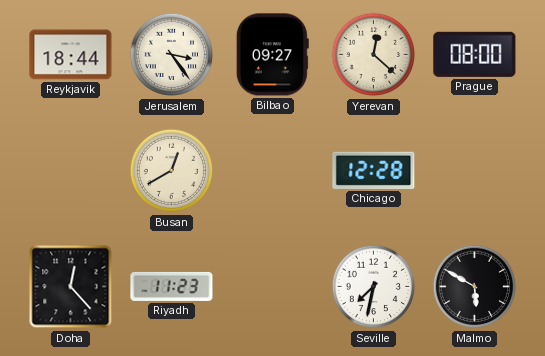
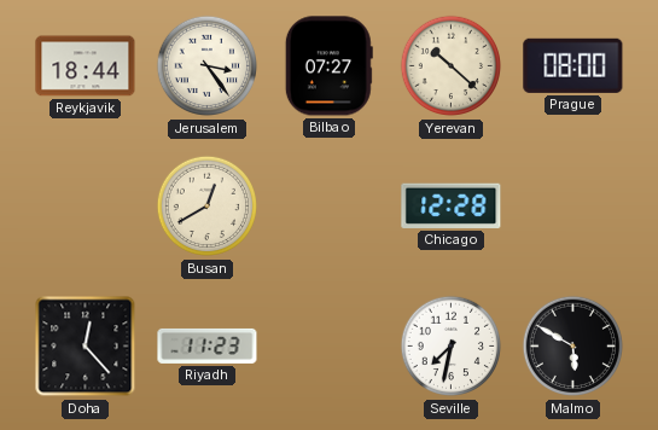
Bilbao: 09:27 -> 07:27 (328, 66)
Yerevan: 12:22 -> 10:22 (452, 66)
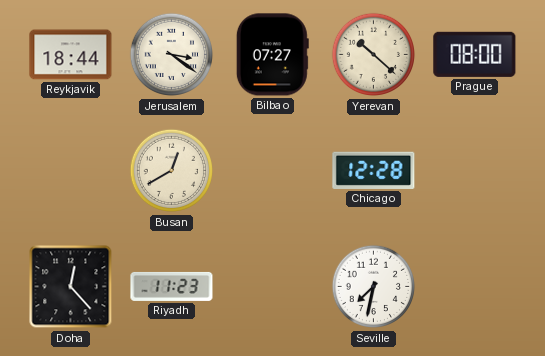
Jerusalem: 3:24 -> 3:21 (172, 55)
Malmo: 5:50 -> none (573, 347)
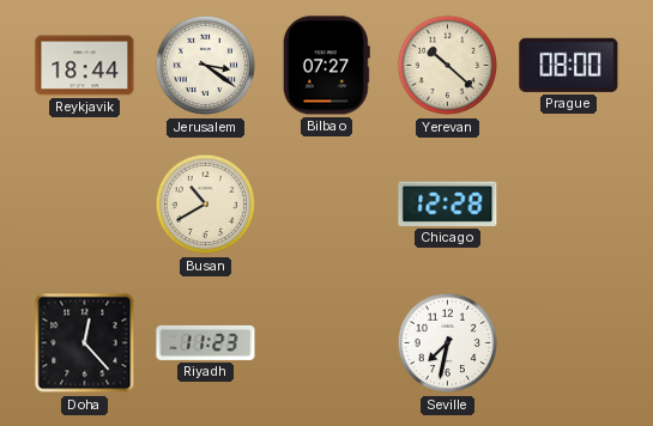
Busan: 12:40 -> 10:40 (206, 205)
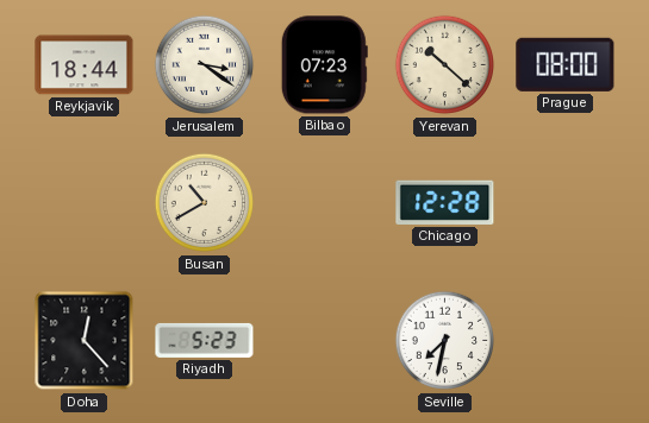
Bilbao: 07:27 -> 07:23 (324, 65)
Riyadh: 11:23 -> 5:23 (205, 340)
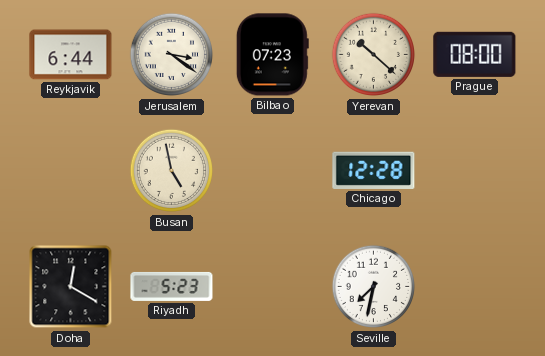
Reykjavik: 18:44 -> 6:44 (71, 55)
Busan: 10:40 -> 4:58 (172, 171)
Doha: 12:23 -> 12:20 (71, 287)
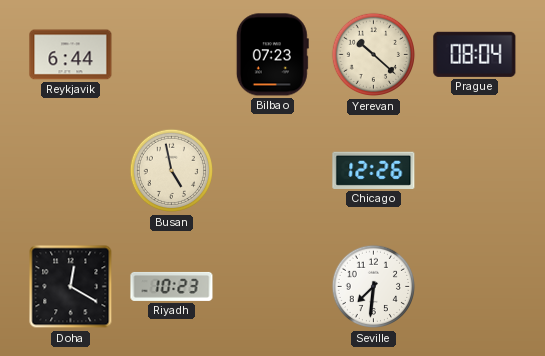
Jerusalem: 3:21 -> none (172, 55)
Prague: 08:00 -> 08:04 (475, 54)
Chicago: 12:28 -> 12:26 (374, 170)
Riyadh: 5:23 -> 10:23 (172, 286)
Seville: 7:32 -> 7:31 (374, 287)
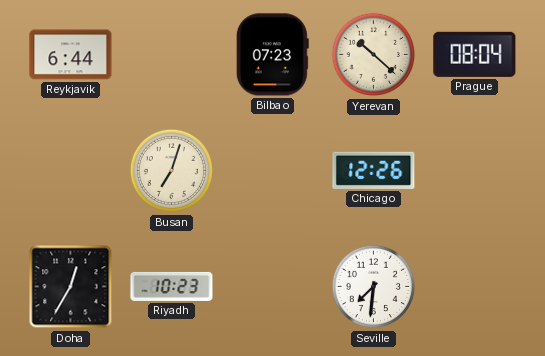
Busan: 4:58 -> 7:03 (172, 171)
Doha: 12:20 -> 12:35 (71, 287)
